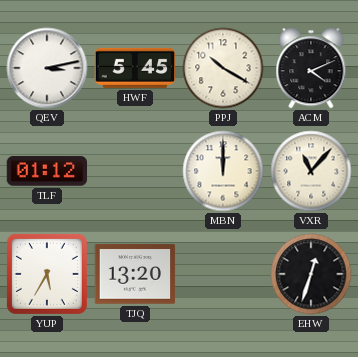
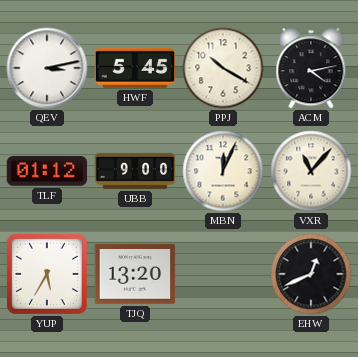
ACM: 4:11 -> 4:13 (311, 68)
UBB: none -> 9:00 (135, 171)
MBN: 12:00 -> 12:04 (223, 171)
EHW: 12:33 -> 12:41 (311, 274)
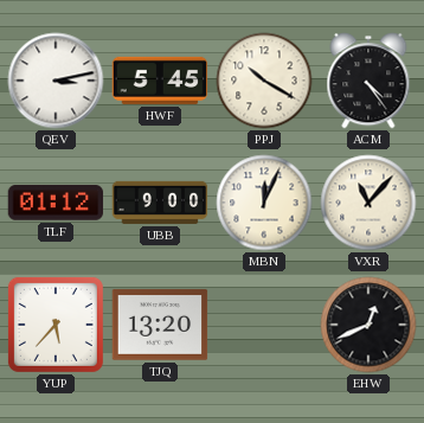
ACM: 4:13 -> 4:24 (368, 81)
YUP: 5:35 -> 5:37 (56, 325)
